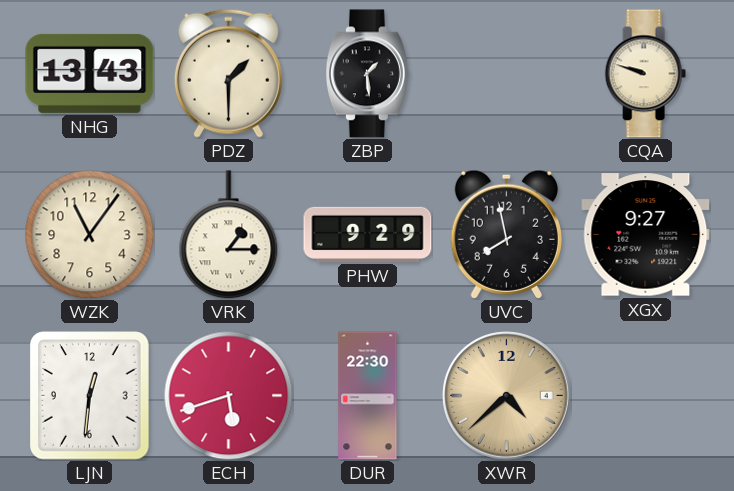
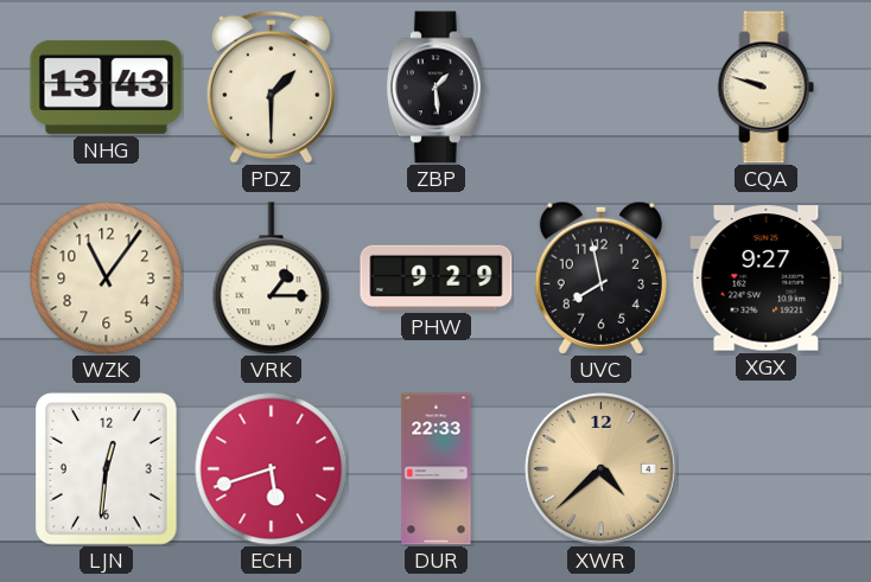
DUR: 22:30 -> 22:33 (437, 469)
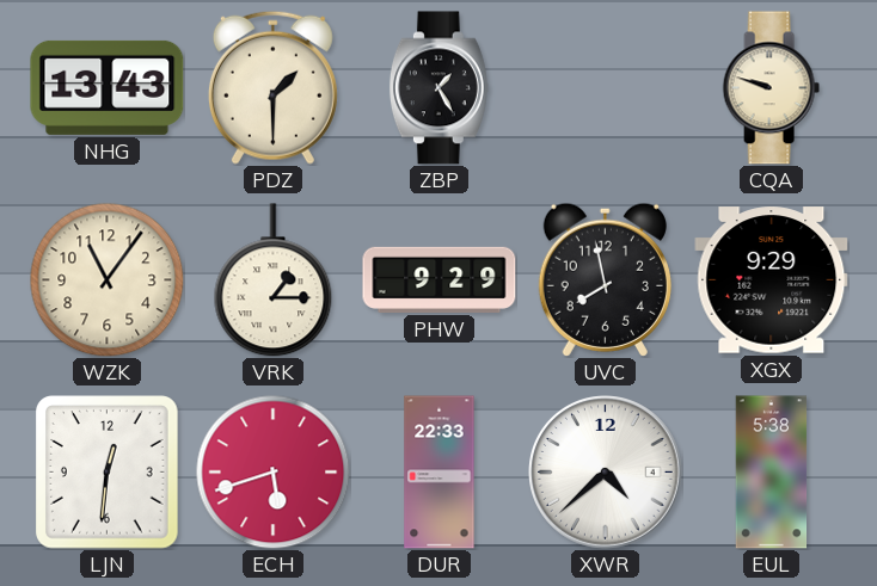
ZBP: 1:29 -> 1:25 (438, 88)
XGX: 9:27 -> 9:29 (772, 280)
XWR dial: champagne -> white (606, 473)
EUL: none -> 5:38 (772, 473)
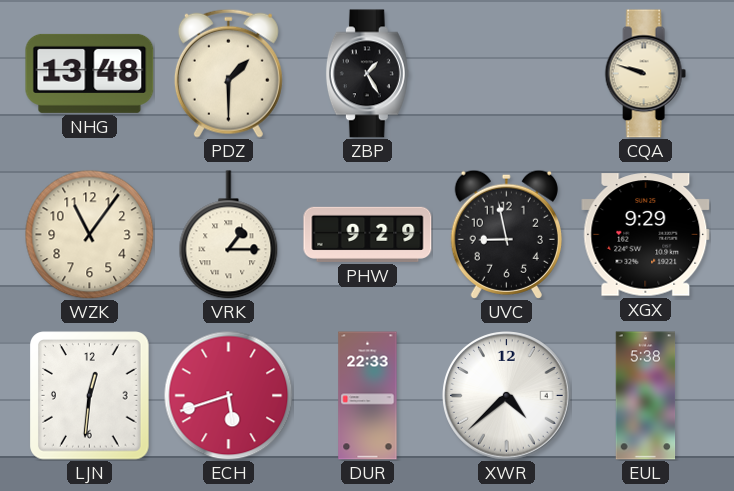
NHG: 13:43 -> 13:48 (90, 73)
UVC: 7:58 -> 8:58 (506, 234)
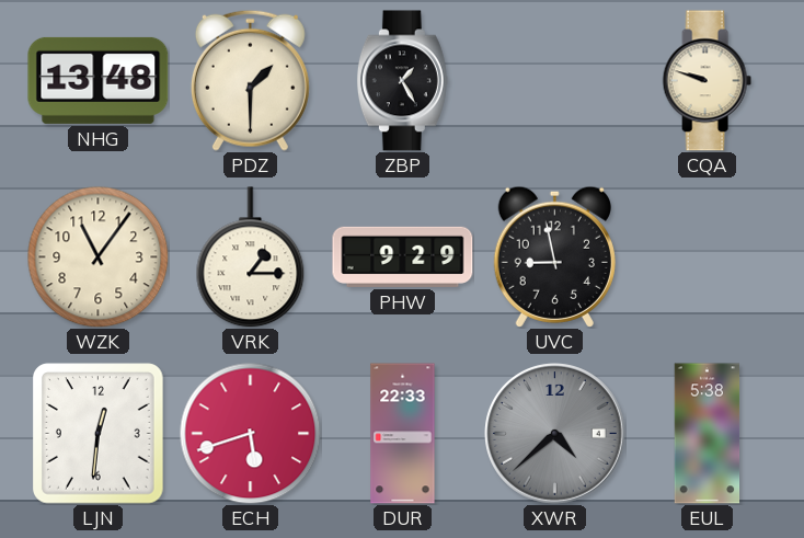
XGX: 9:29 -> none (646, 235)
XWR dial: white -> grey (555, 434)
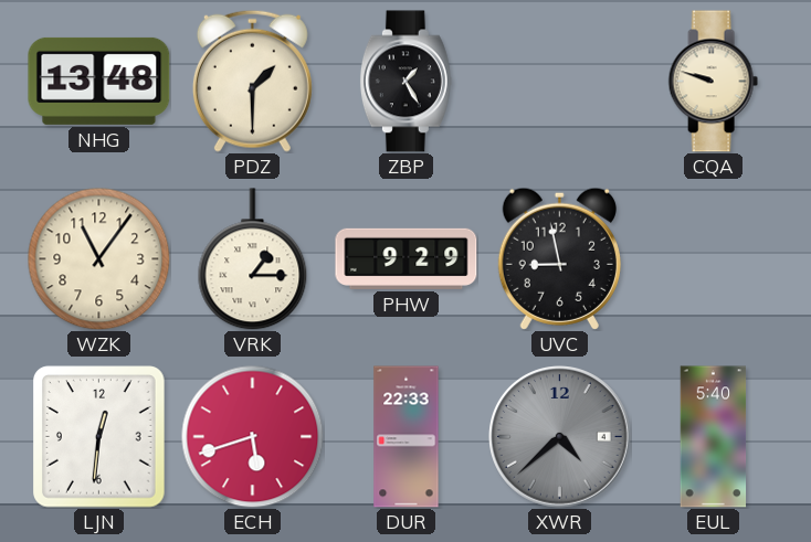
EUL: 5:38 -> 5:40 (714, 437)
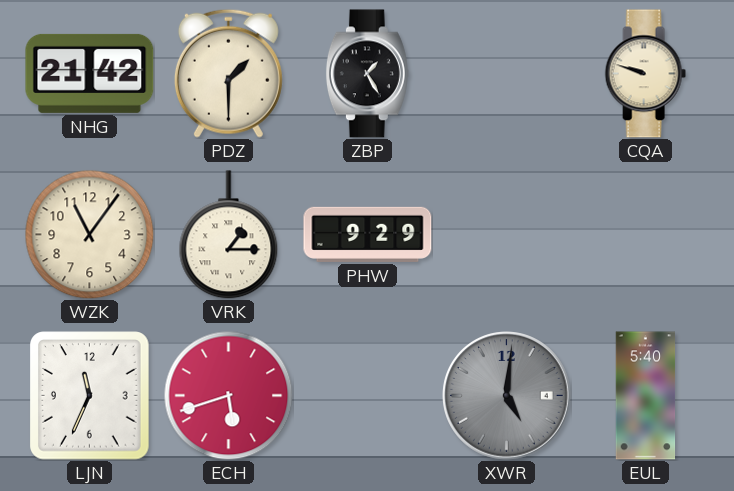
NHG: 13:48 -> 21:42 (90, 73)
UVC: 8:58 -> none (559, 258)
LJN: 12:31 -> 11:34 (90, 396)
DUR: 22:33 -> none (407, 437)
XWR: 4:38 -> 5:01 (507, 396)
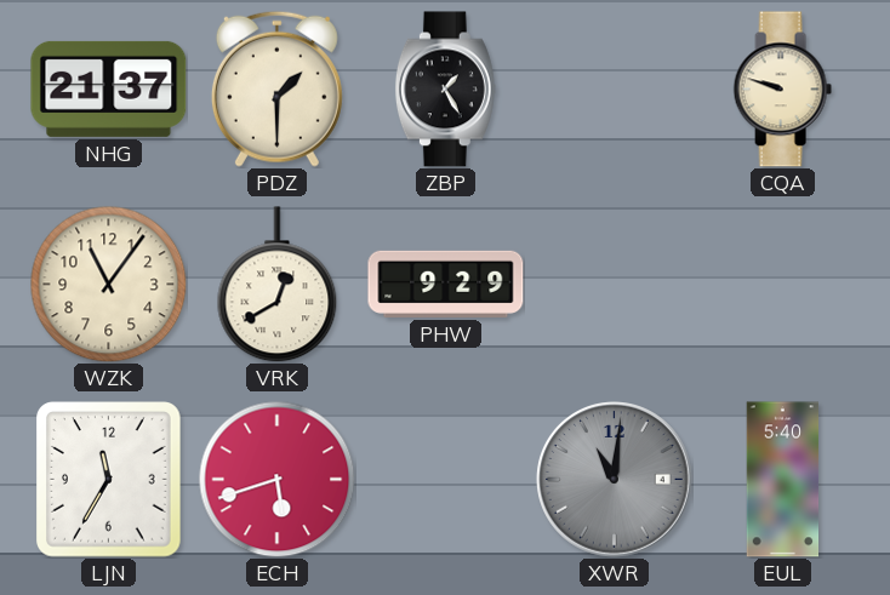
NHG: 21:42 -> 21:37 (109, 88)
VRK: 1:15 -> 12:40 (278, 285)
LJN: 11:34 -> 11:35 (109, 480)
XWR: 5:01 -> 11:01 (615, 480)
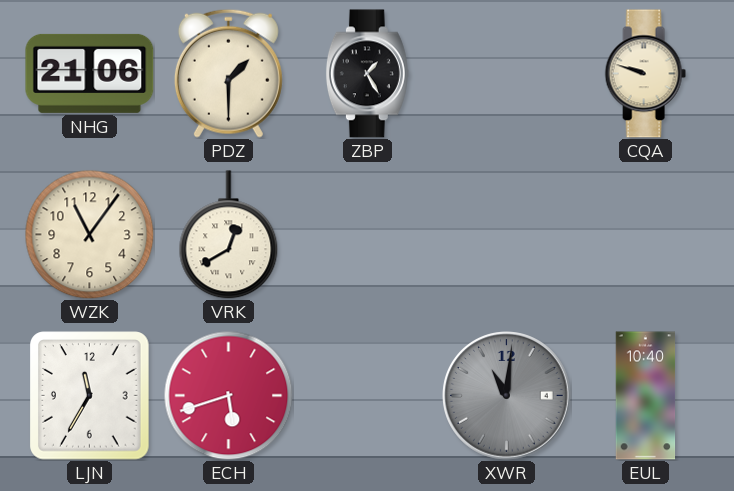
NHG: 21:37 -> 21:06 (90, 73)
PHW: 9:29 -> none (446, 284)
EUL: 5:40 -> 10:40 (646, 396)
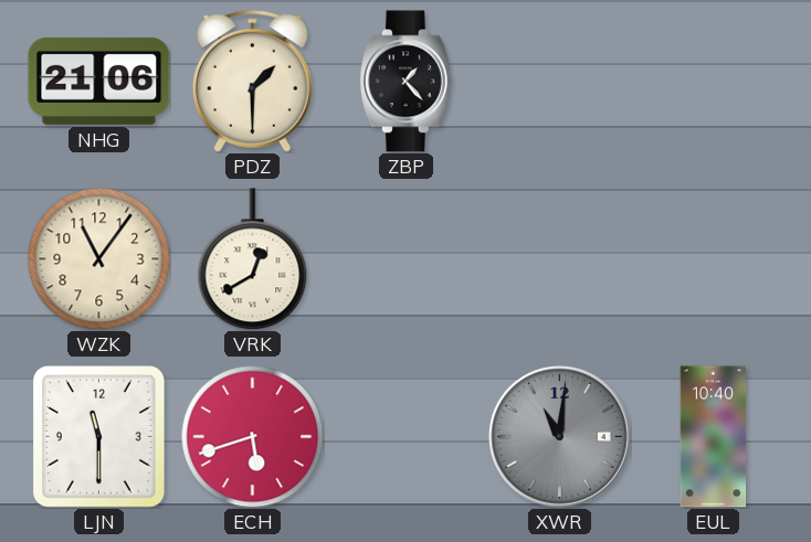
ZBP: 1:25 -> 1:23 (405, 82)
CQA: 9:48 -> none (645, 74)
LJN: 11:35 -> 11:30 (99, 437)
